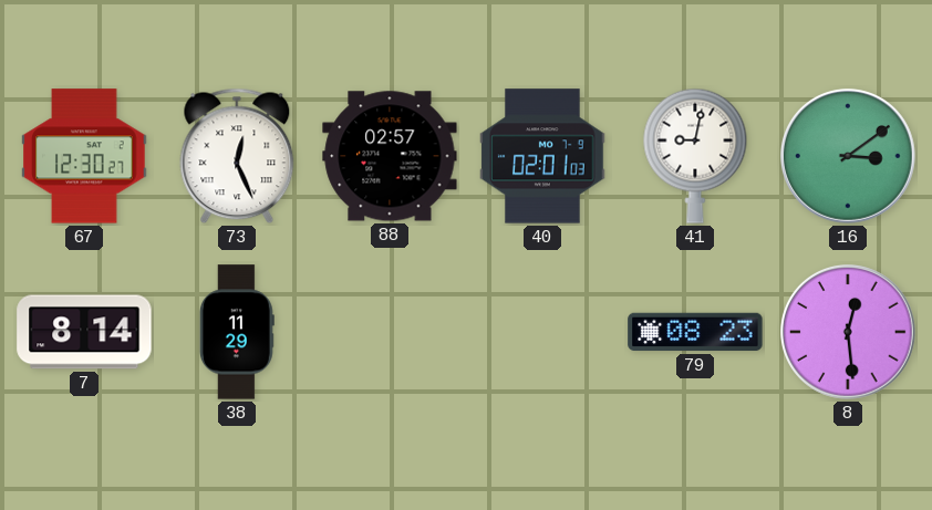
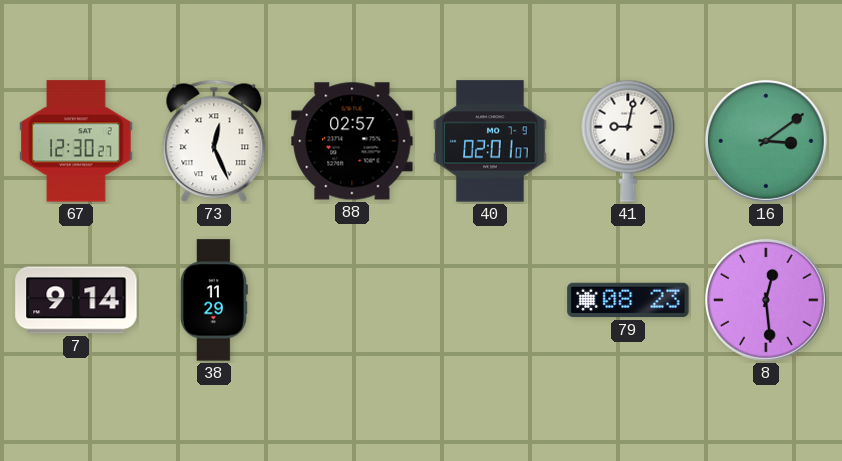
40: 02:01:03 -> 02:01:07 (490, 141)
7: 8:14 -> 9:14 (76, 300)
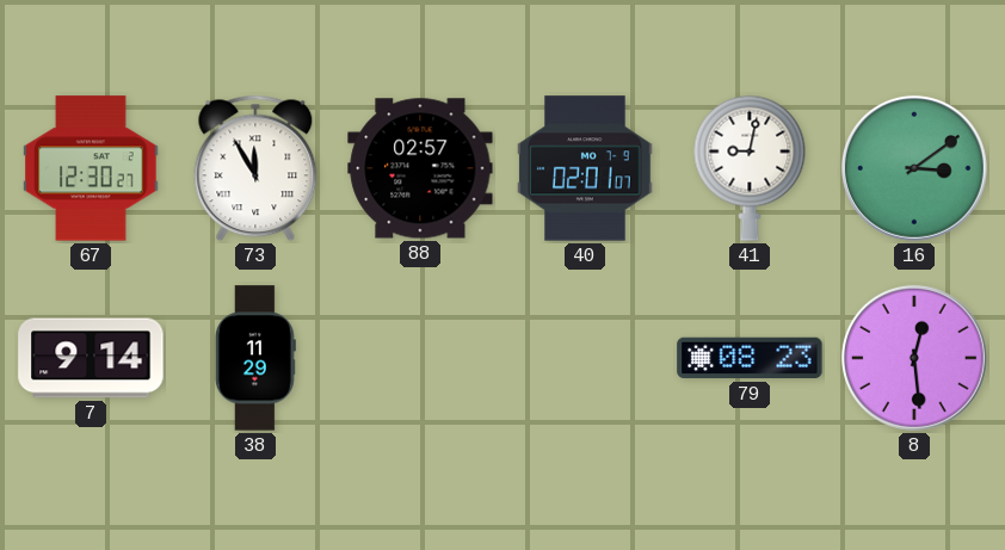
73: 12:26 -> 11:55 (255, 168)
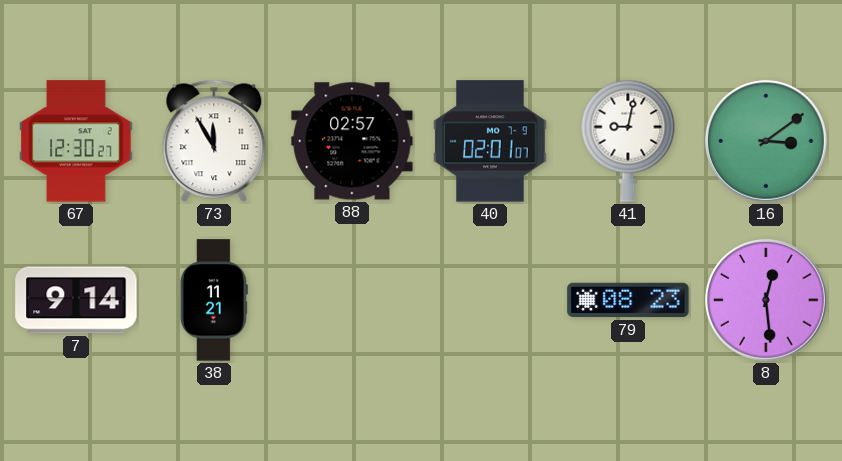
38: 11:29 -> 11:21 (214, 300)
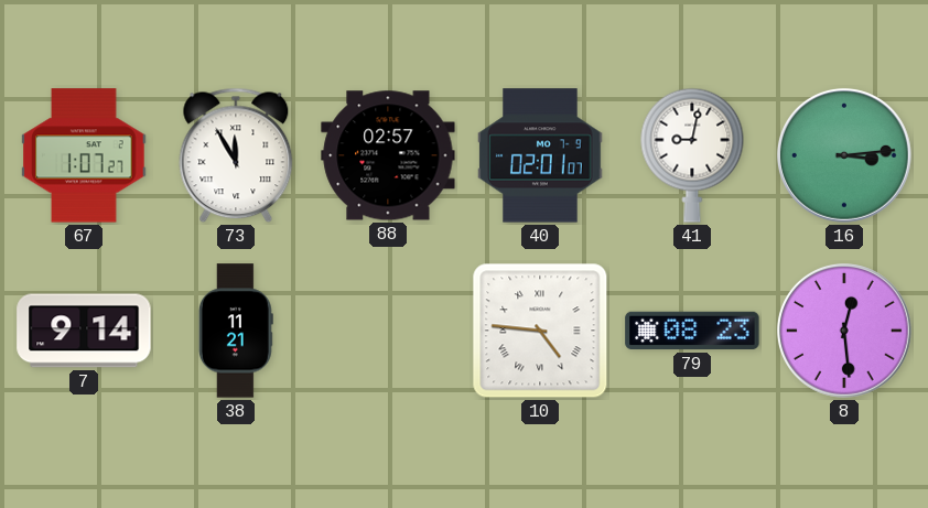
67: 12:30 -> 1:07 (84, 155)
16: 3:09 -> 3:14 (844, 155)
10: none -> 4:46 (540, 331)
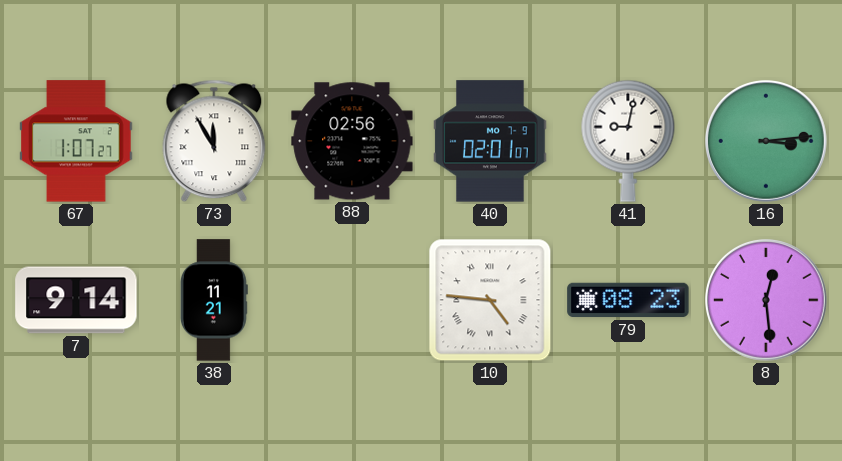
88: 02:57 -> 02:56 (352, 141)
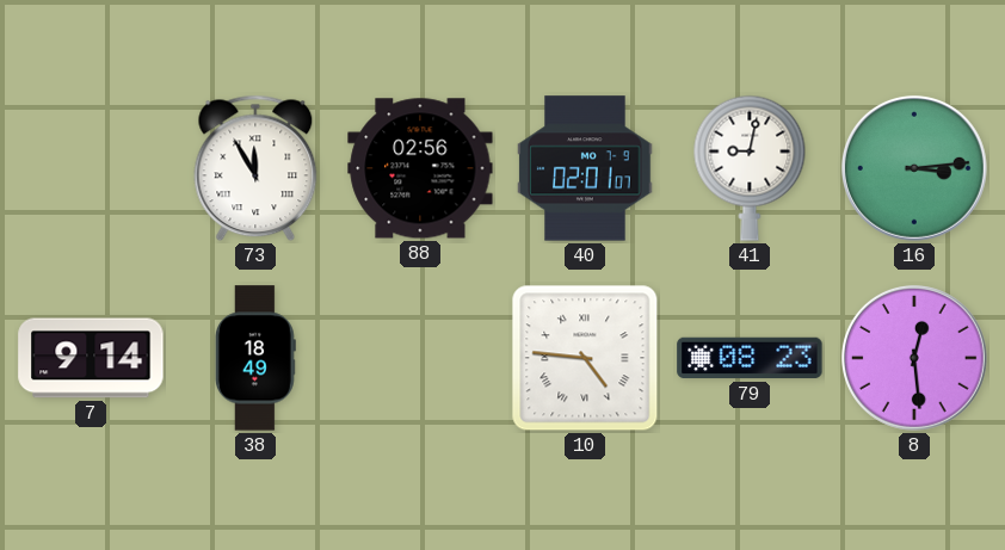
67: 1:07 -> none (76, 141)
38: 11:21 -> 18:49 (255, 358)
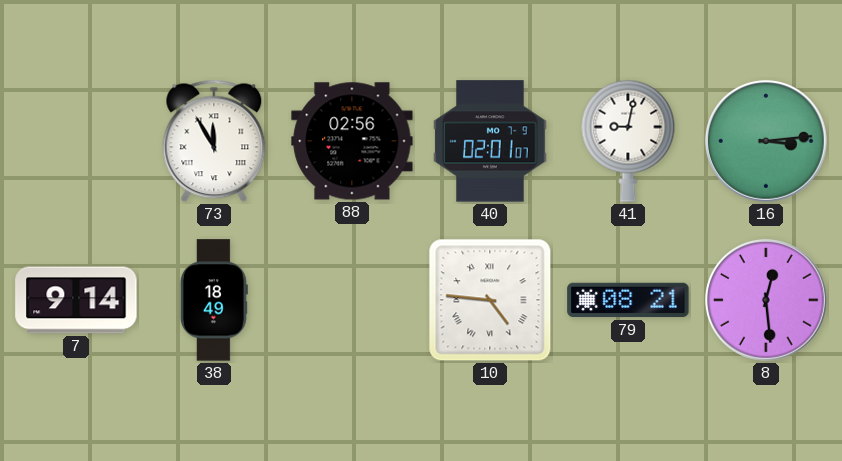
79: 08:23 -> 08:21 (628, 300)
